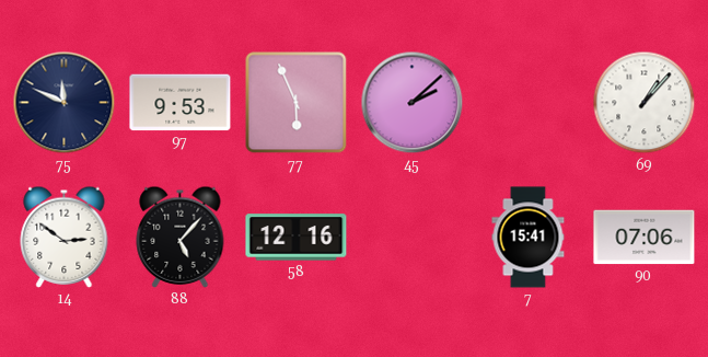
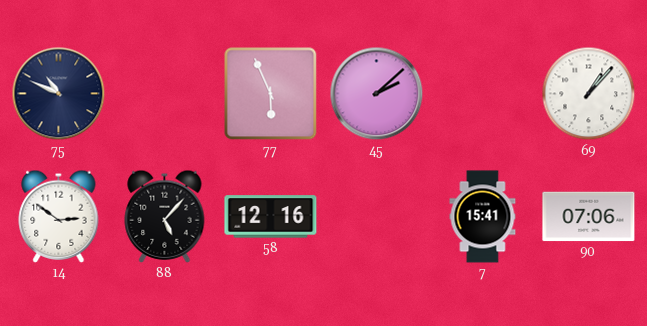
75: 11:49 -> 10:49 (59, 94)
97: 9:53 -> none (181, 103)
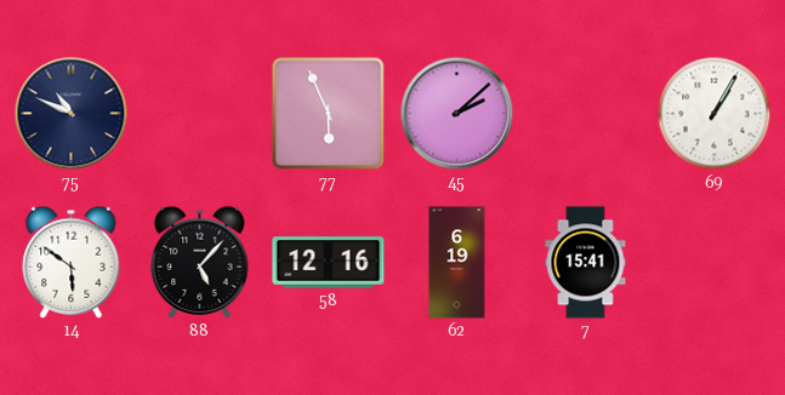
69: 1:07 -> 1:05 (715, 114)
14: 2:51 -> 5:51 (72, 262)
62: none -> 6:19 (457, 263)
90: 07:06 -> none (589, 217)
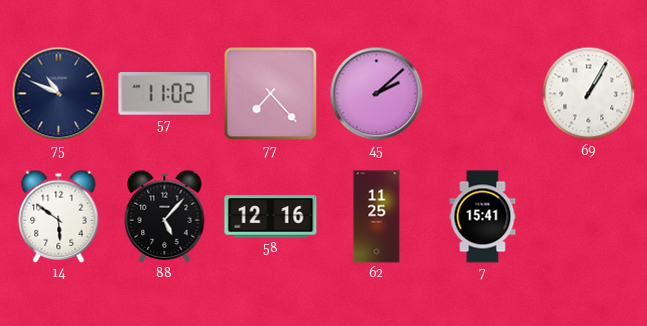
57: none -> 11:02 (165, 94)
77: 5:56 -> 7:23 (271, 94)
62: 6:19 -> 11:25 (377, 217)
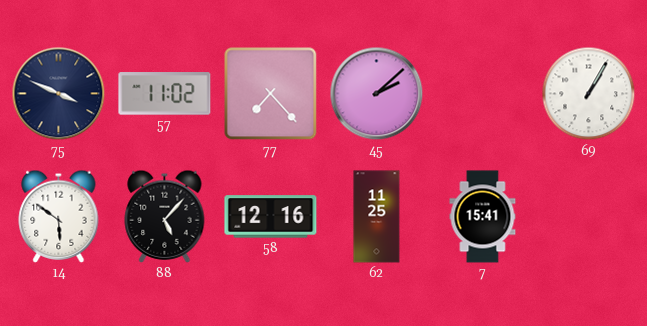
75: 10:49 -> 3:49 (59, 94)
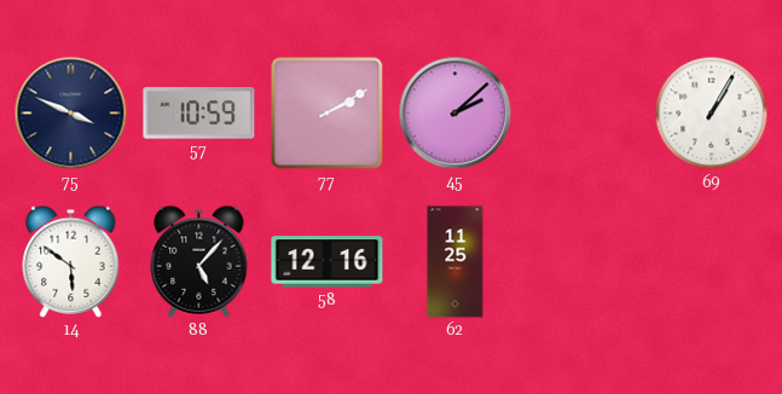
57: 11:02 -> 10:59 (199, 114)
77: 7:23 -> 2:10 (328, 114)
7: 15:41 -> none (483, 217)
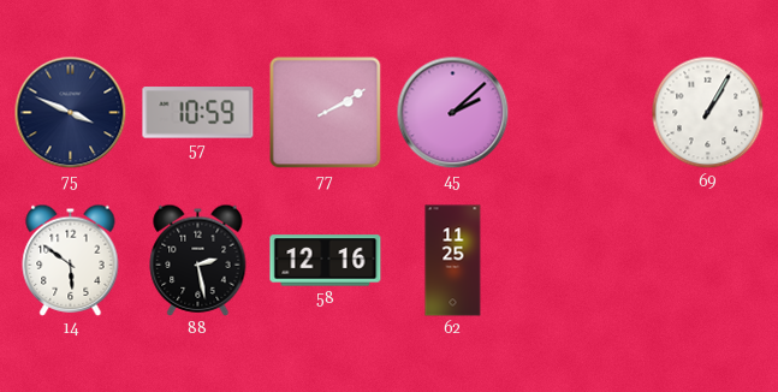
88: 5:07 -> 2:28 (198, 260)
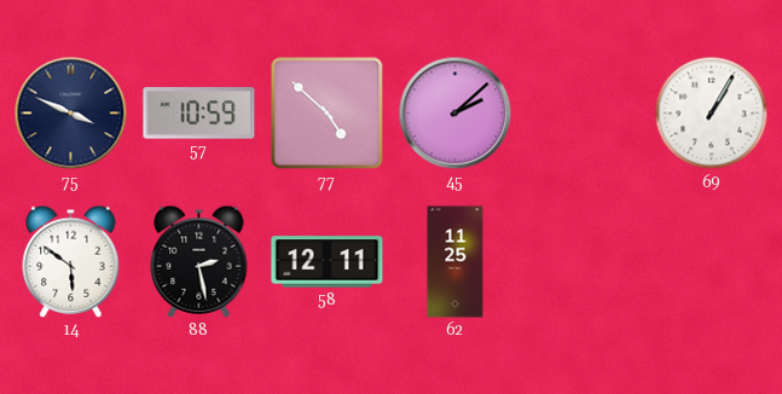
77: 2:10 -> 4:52 (328, 114)
58: 12:16 -> 12:11 (328, 262)
